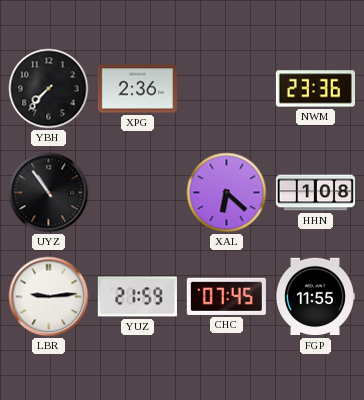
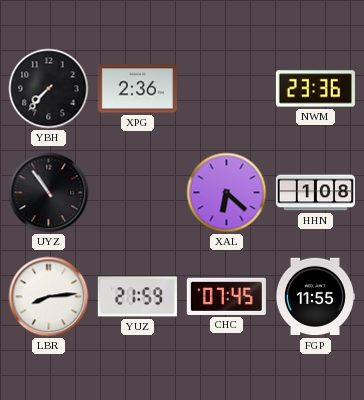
LBR: 9:14 -> 8:14 (49, 297)
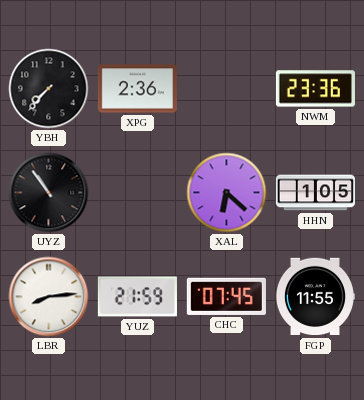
HHN: 1:08 -> 1:05 (315, 193)
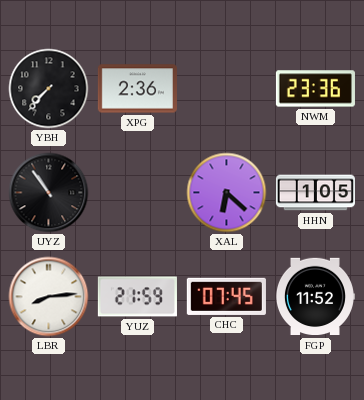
FGP: 11:55 -> 11:52 (315, 297)
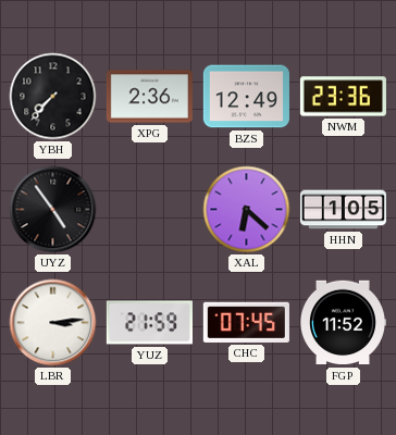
BZS: none -> 12:49 (246, 97)
UYZ: 10:54 -> 4:54 (53, 210)
LBR: 8:14 -> 3:14 (53, 323)
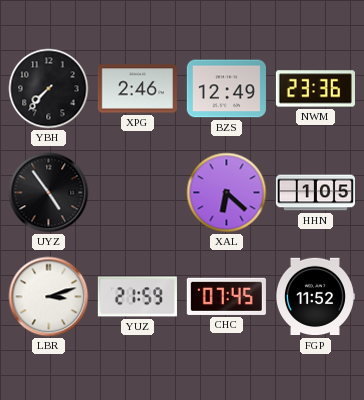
XPG: 2:36 -> 2:46 (137, 89)
LBR: 3:14 -> 3:12 (49, 297)
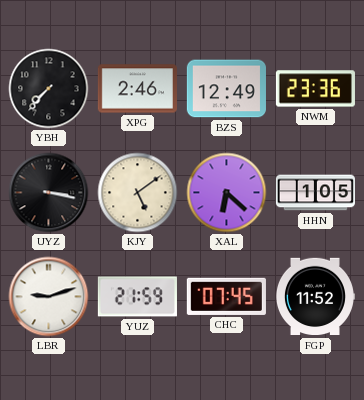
UYZ: 4:54 -> 3:17 (49, 193)
KJY: none -> 5:09 (138, 193)
LBR: 3:12 -> 9:12 (49, 297)
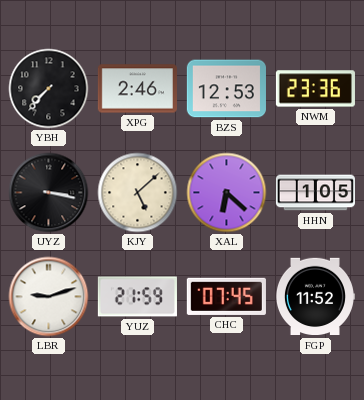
BZS: 12:49 -> 12:53 (226, 89)
KJY: 5:09 -> 5:08 (138, 193)
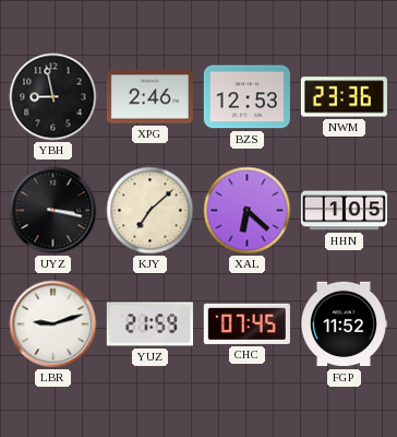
YBH: 7:37 -> 8:58 (53, 97)
KJY: 5:08 -> 7:08 (151, 211)
